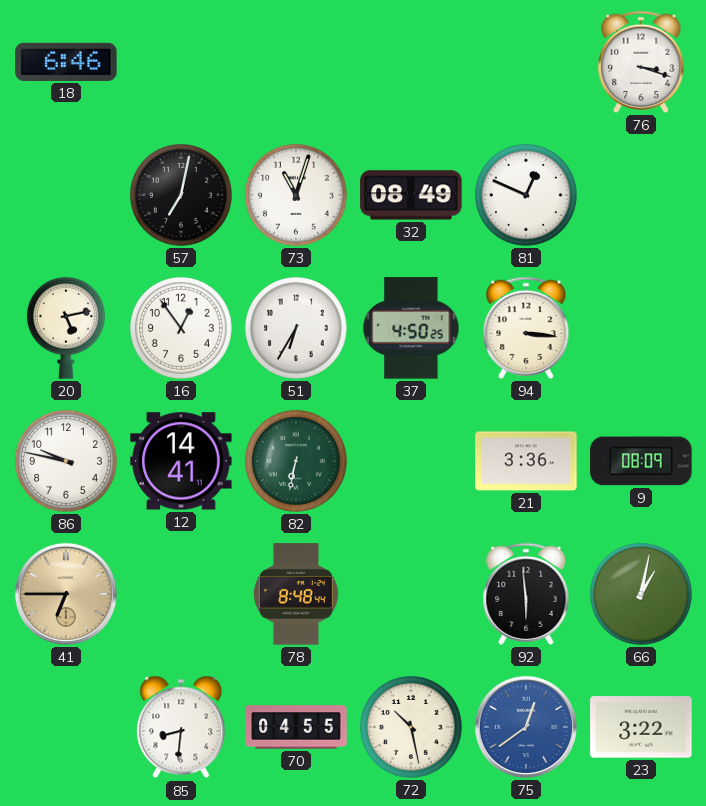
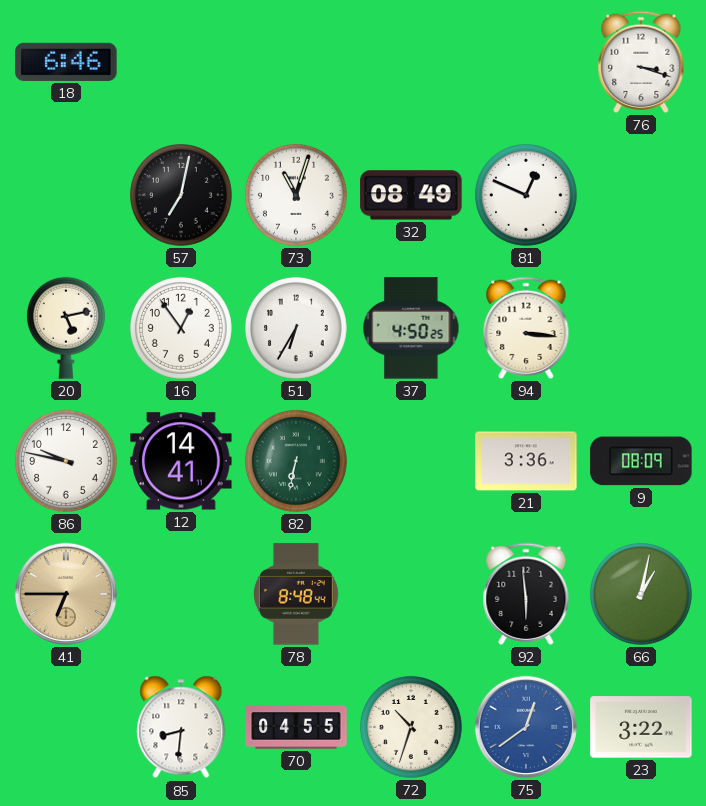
72: 10:28 -> 10:33 (411, 727)
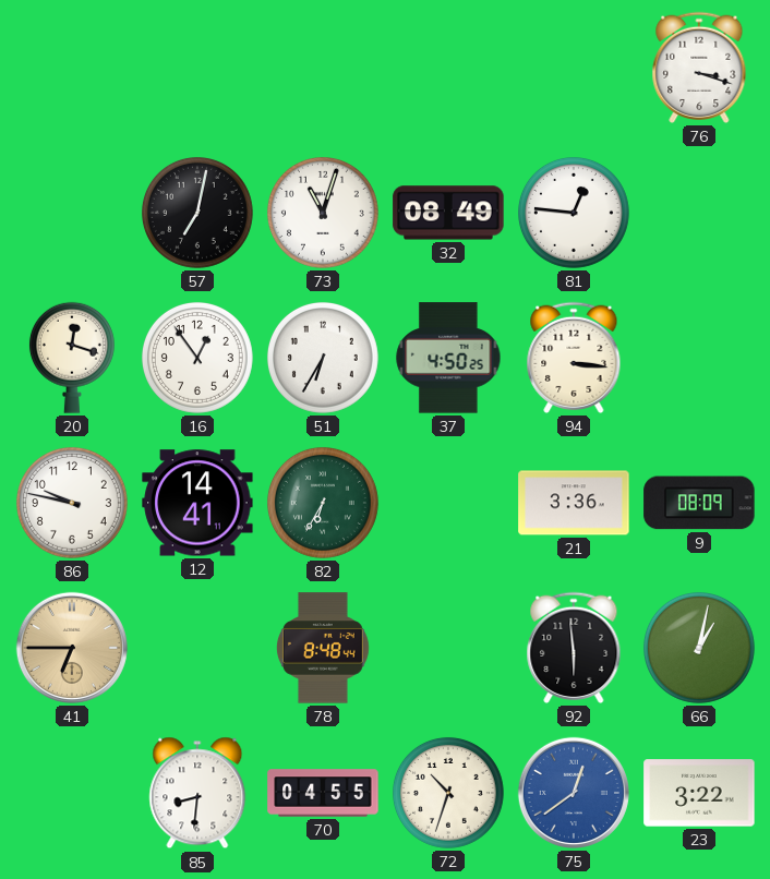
18: 6:46 -> none (66, 62)
81: 12:49 -> 12:46 (574, 213)
20: 5:13 -> 12:18 (72, 358)
82: 6:32 -> 6:35 (323, 503)
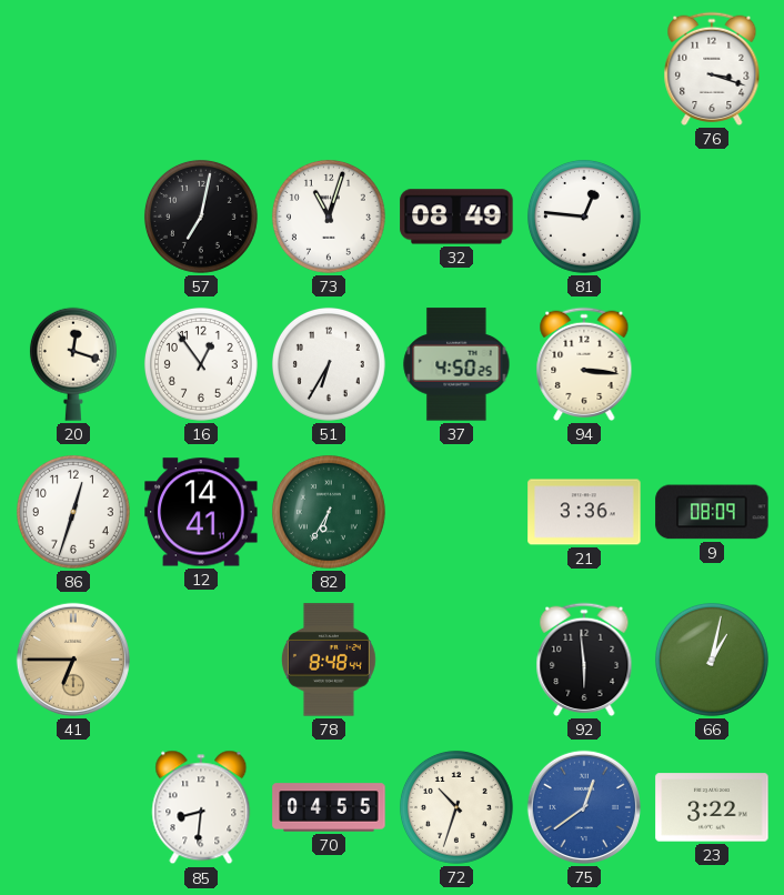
86: 9:47 -> 12:33 (73, 512)
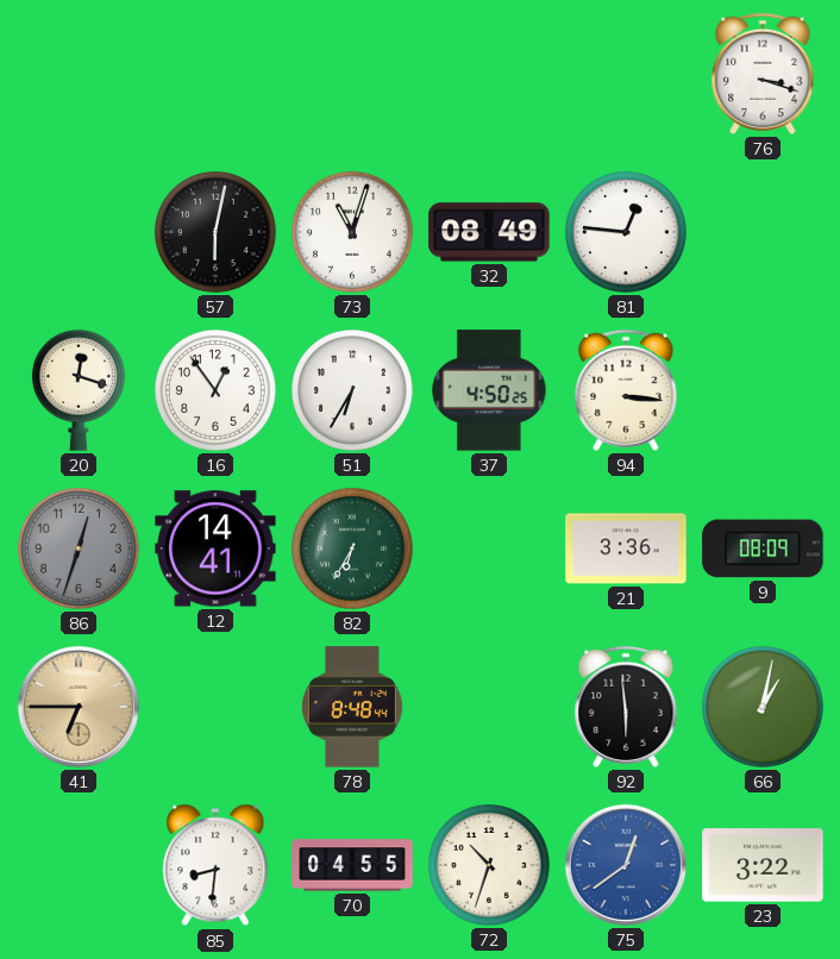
57: 7:02 -> 6:02 (215, 232)
86 dial: white -> grey (79, 549)
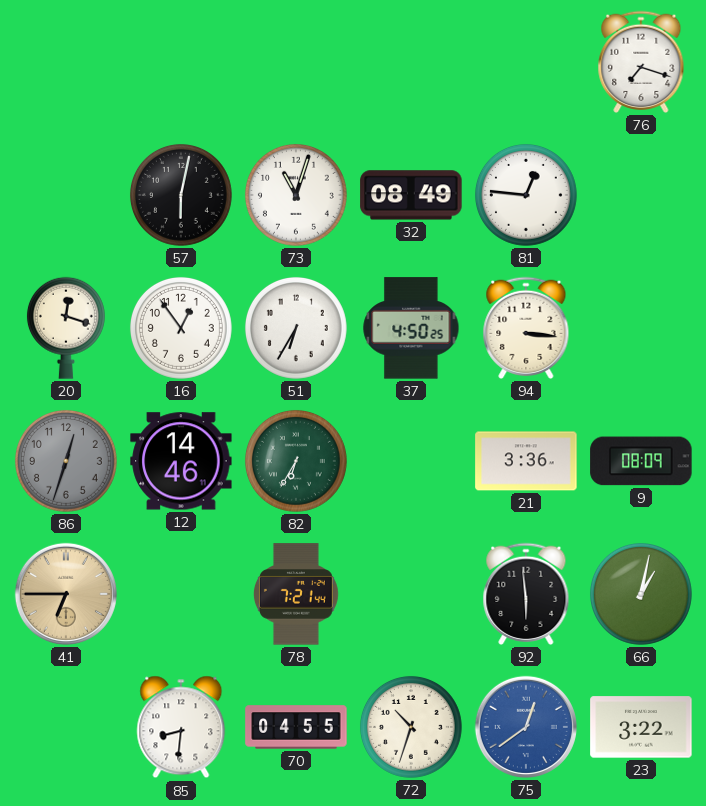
76: 3:18 -> 7:18 (641, 62)
12: 14:41 -> 14:46 (181, 461)
78: 8:48 -> 7:21 (296, 594)
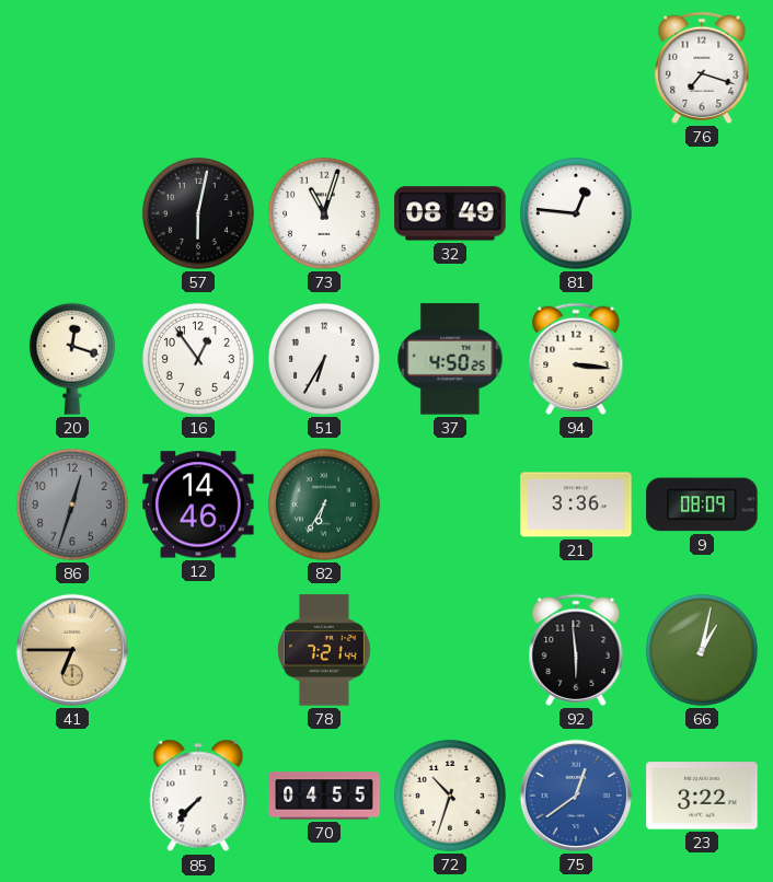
85: 8:31 -> 7:37 (198, 796)
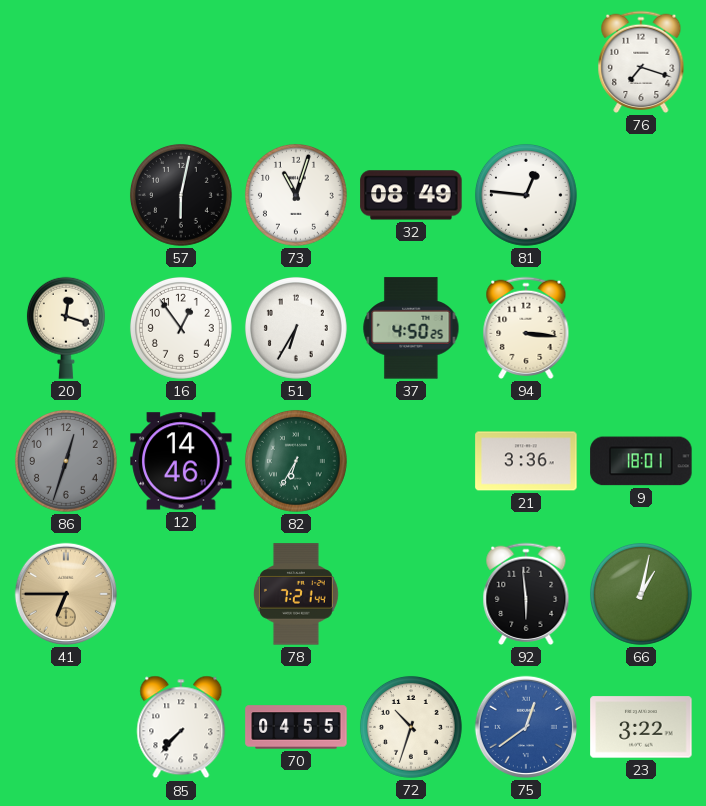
9: 08:09 -> 18:01 (641, 461)
